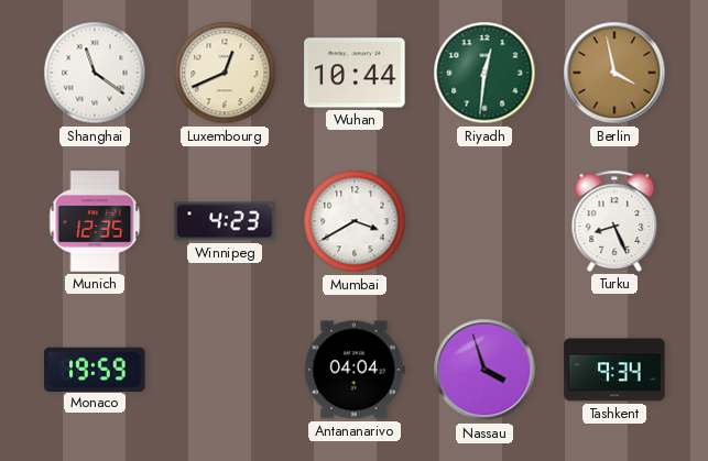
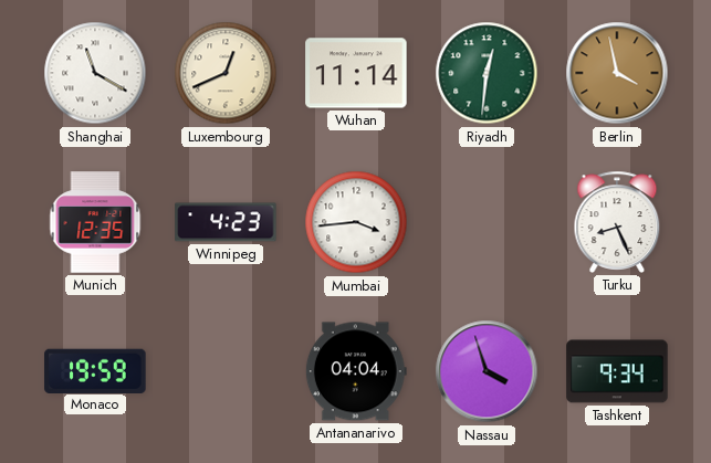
Shanghai: 11:21 -> 11:20 (95, 73)
Wuhan: 10:44 -> 11:14 (356, 73)
Mumbai: 3:40 -> 3:44 (356, 222)
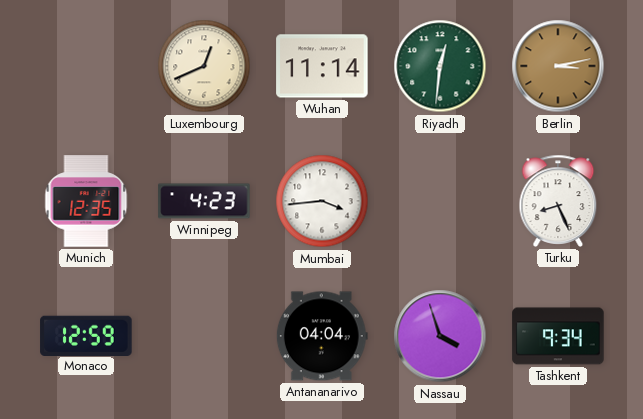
Shanghai: 11:20 -> none (95, 73)
Berlin: 3:58 -> 3:13 (558, 66)
Monaco: 19:59 -> 12:59 (86, 335)
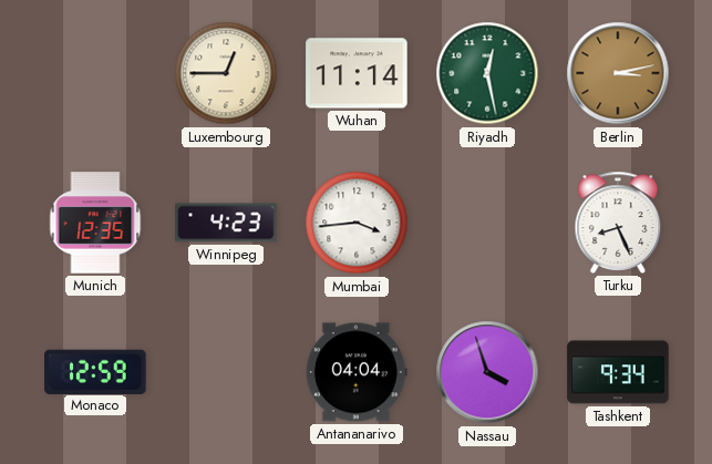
Luxembourg: 12:41 -> 12:45 (226, 73)
Riyadh: 12:31 -> 12:28 (487, 73)
